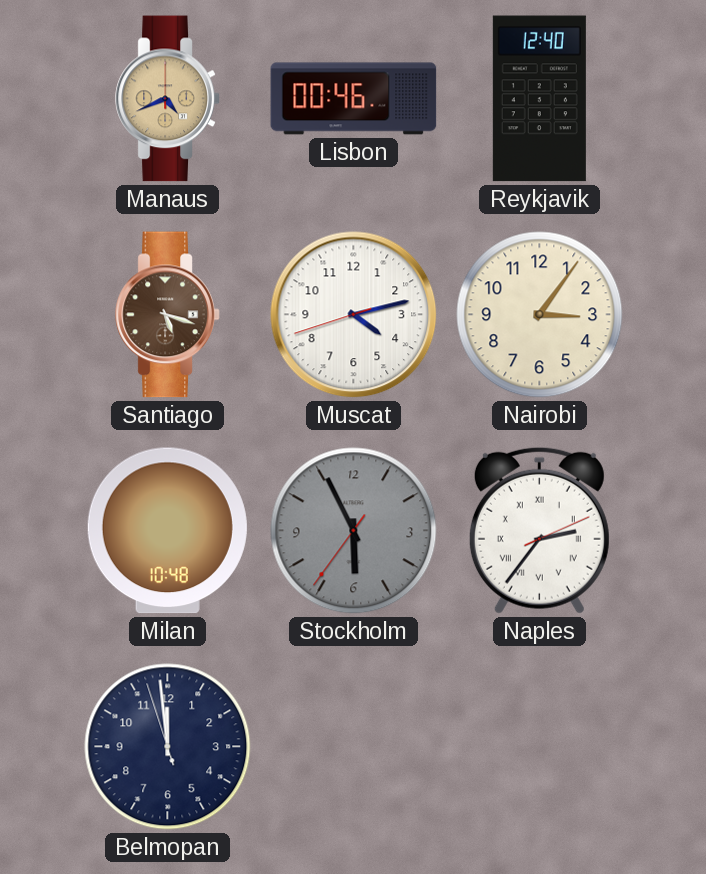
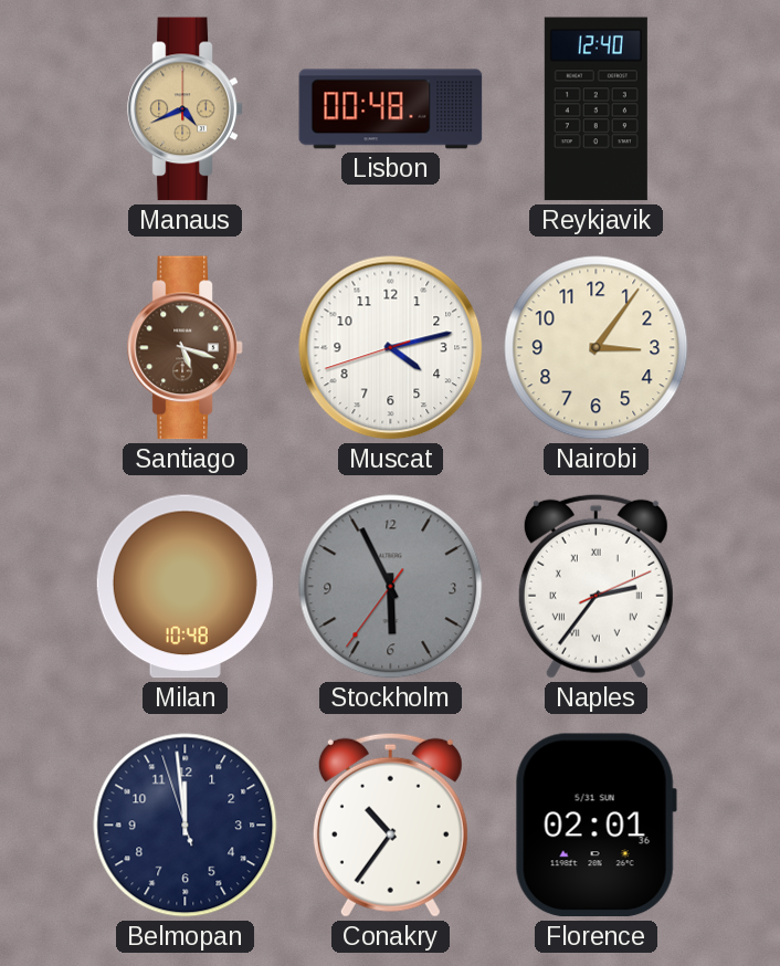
Lisbon: 00:46 -> 00:48 (391, 109)
Conakry: none -> 10:36 (390, 825)
Florence: none -> 02:01 (595, 826)
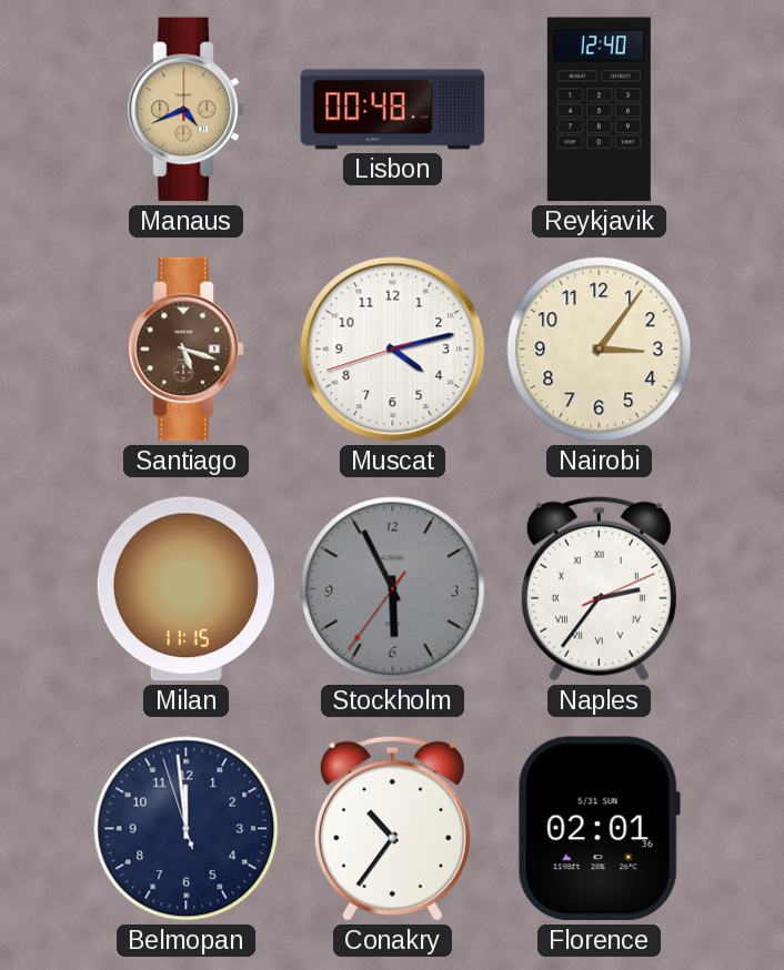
Milan: 10:48 -> 11:15 (185, 589)
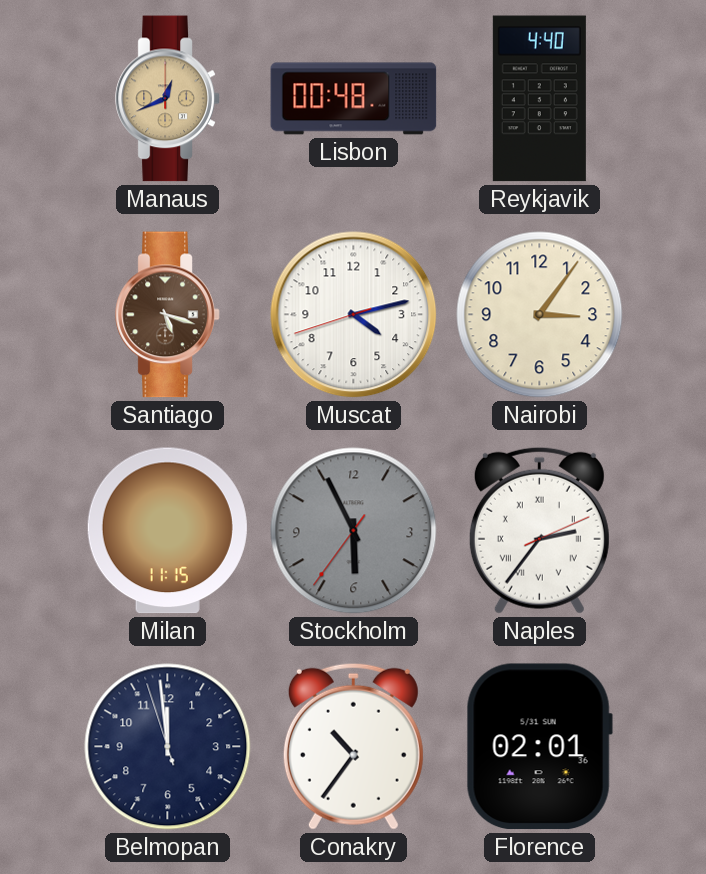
Manaus: 4:41 -> 12:41 (168, 99)
Reykjavik: 12:40 -> 4:40 (539, 99)
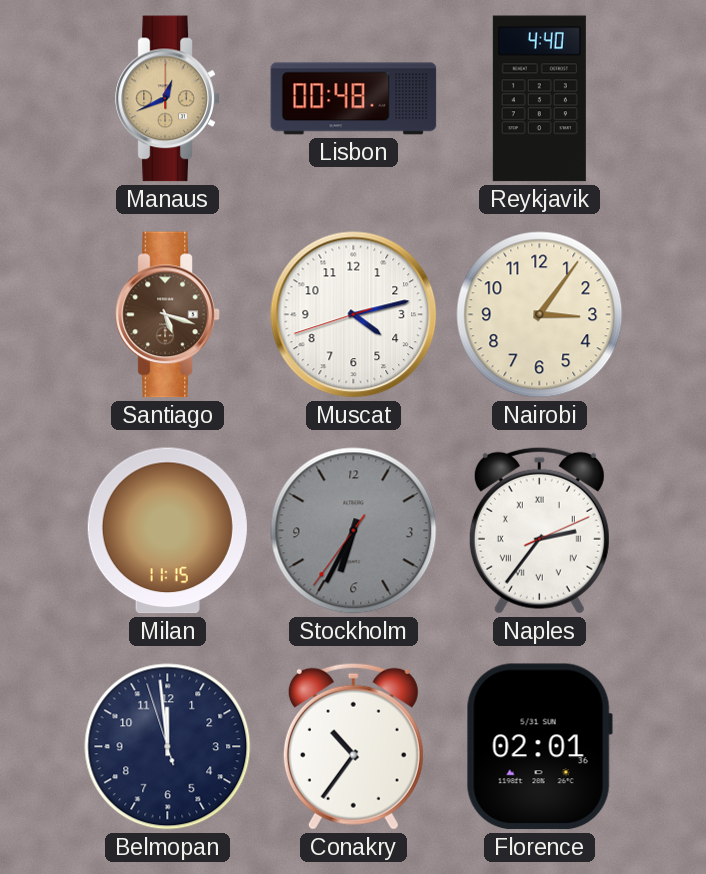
Stockholm: 5:55 -> 6:34 (354, 531)
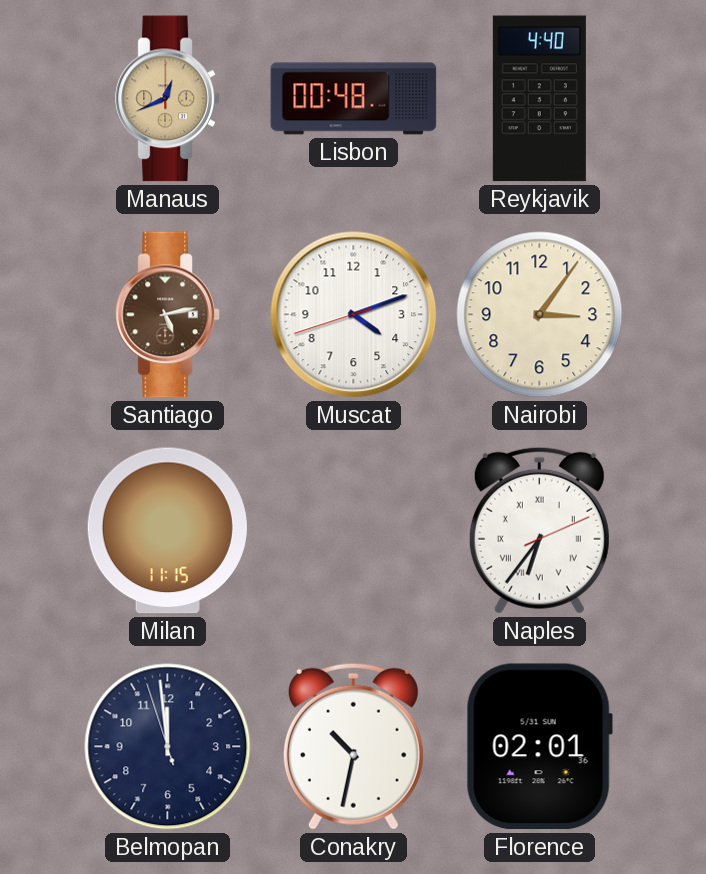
Santiago: 5:18 -> 5:13 (168, 315)
Muscat: 4:12 -> 4:11 (354, 315)
Stockholm: 6:34 -> none (354, 531)
Naples: 2:36 -> 6:36 (539, 530)
Conakry: 10:36 -> 10:32 (353, 746)
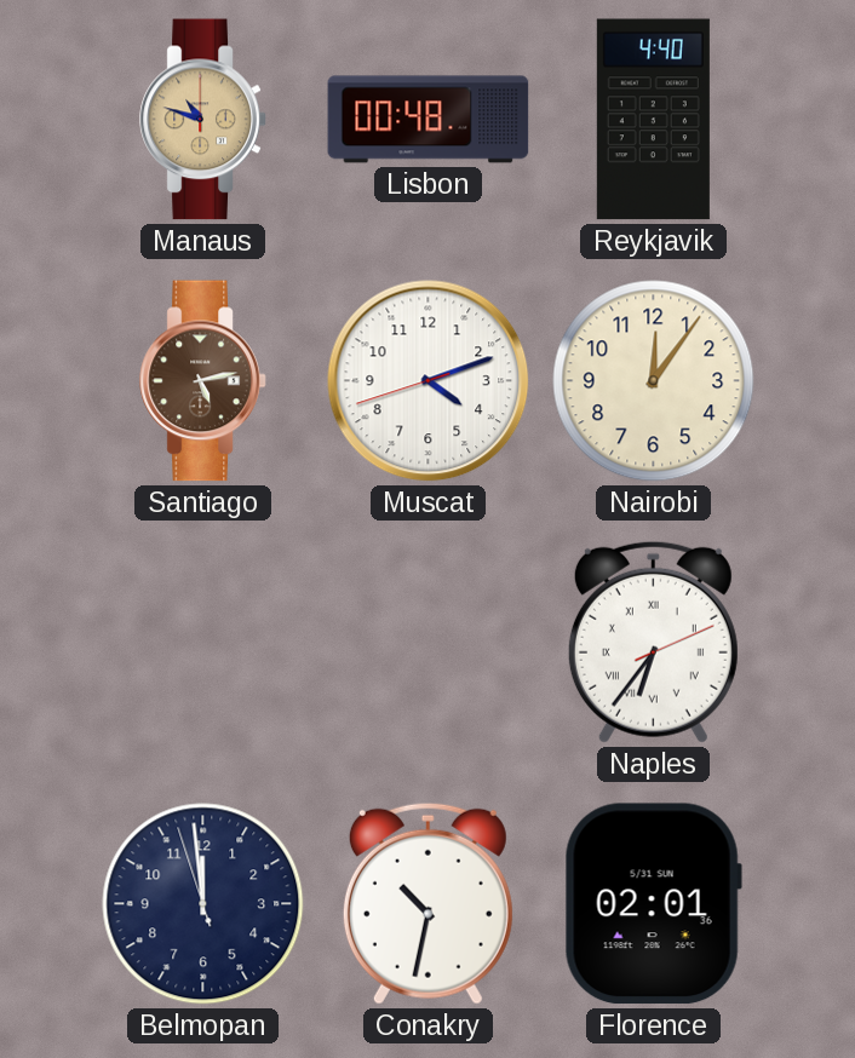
Manaus: 12:41 -> 10:48 (203, 120)
Nairobi: 3:06 -> 12:06 (654, 381)
Milan: 11:15 -> none (167, 531)
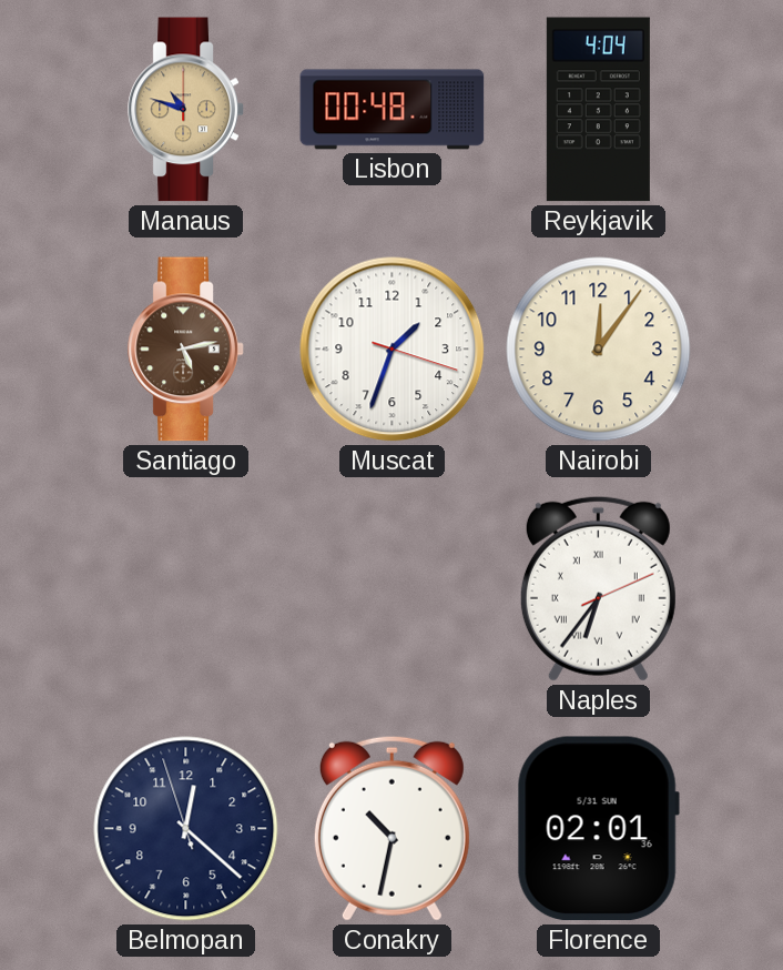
Reykjavik: 4:40 -> 4:04 (598, 110)
Muscat: 4:11 -> 1:33 (393, 350)
Belmopan: 11:58 -> 12:21 (186, 829)
